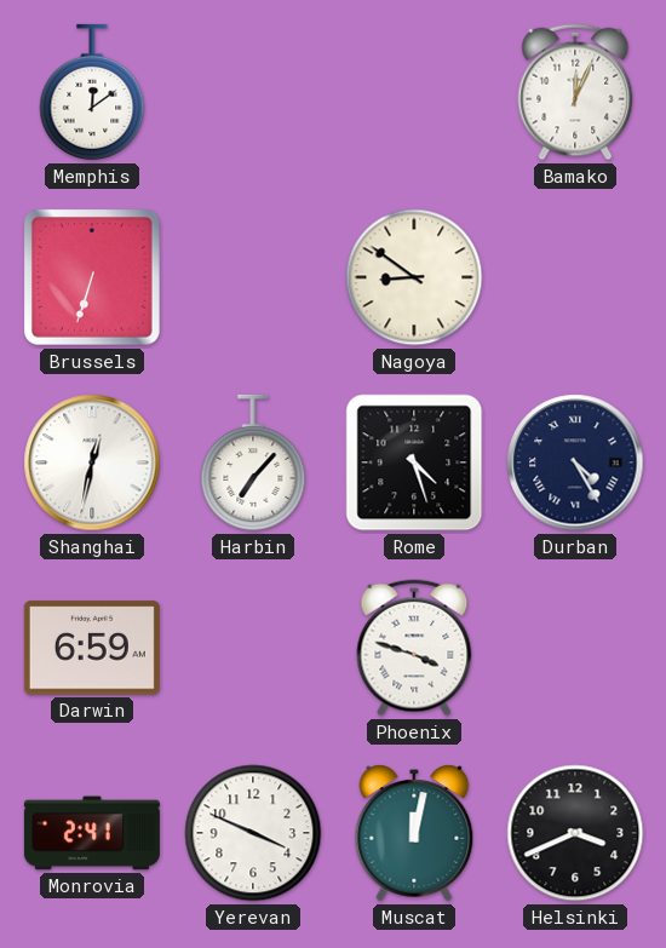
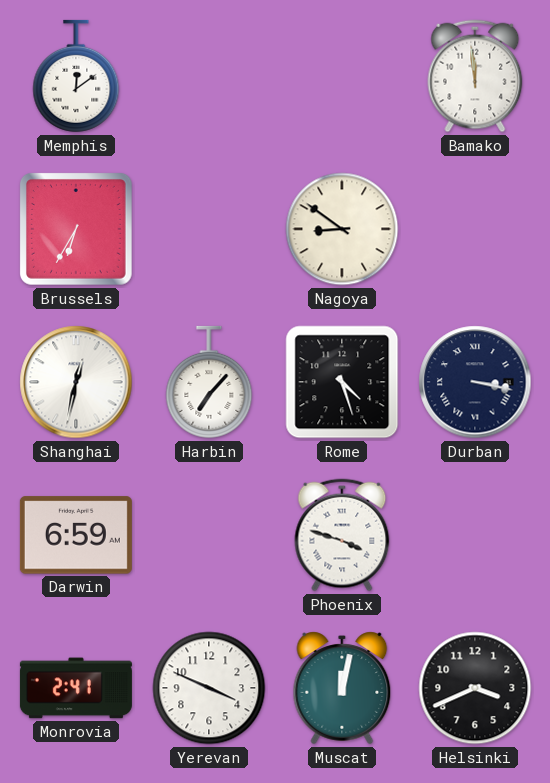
Bamako: 12:04 -> 11:59 (475, 76)
Brussels: 6:33 -> 6:35 (76, 229)
Durban: 4:25 -> 3:17 (475, 382)
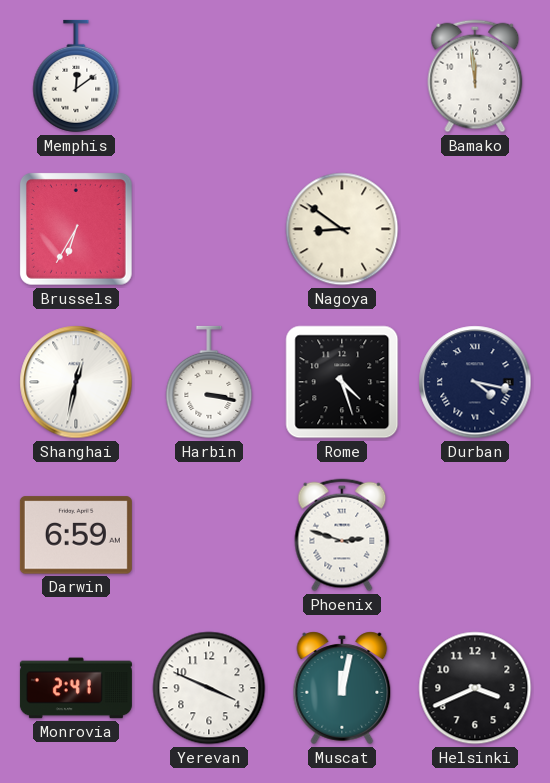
Harbin: 7:07 -> 3:17 (209, 382)
Durban: 3:17 -> 4:17 (475, 382)
Phoenix: 3:48 -> 2:48 (342, 535)
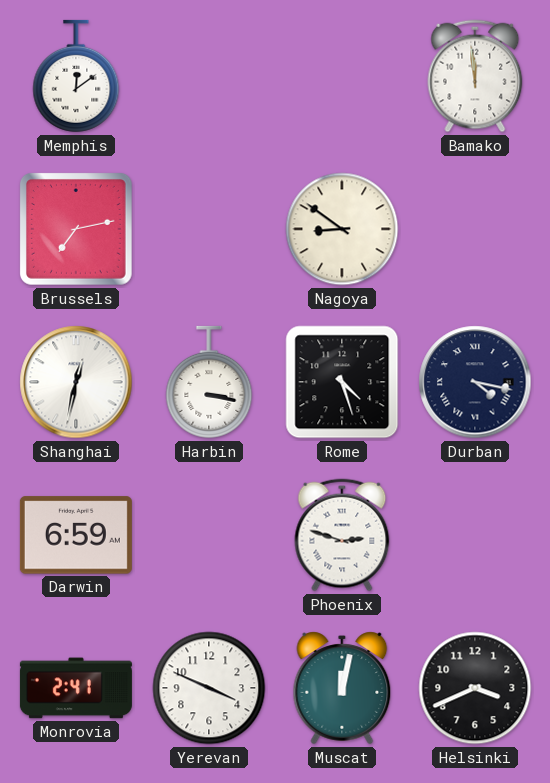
Brussels: 6:35 -> 7:13 (76, 229)
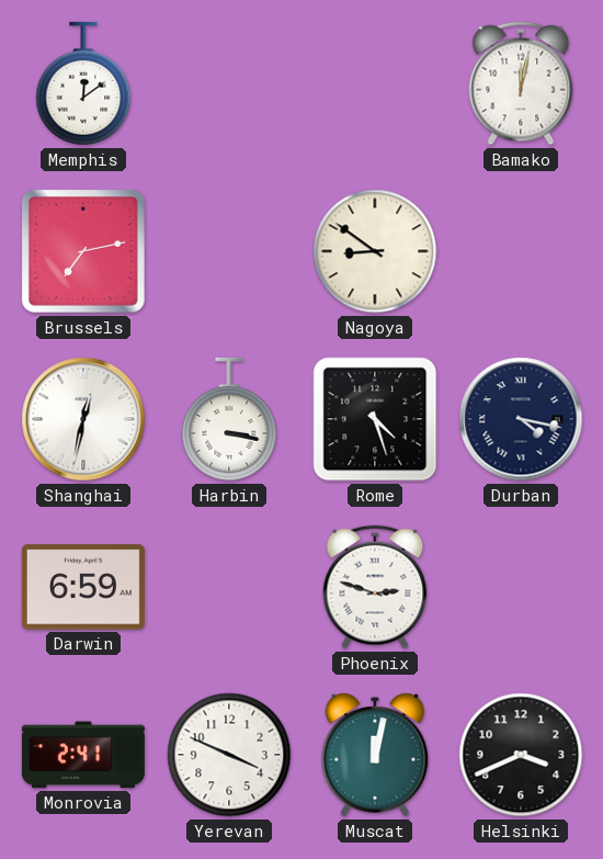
Bamako: 11:59 -> 12:02 (521, 83)
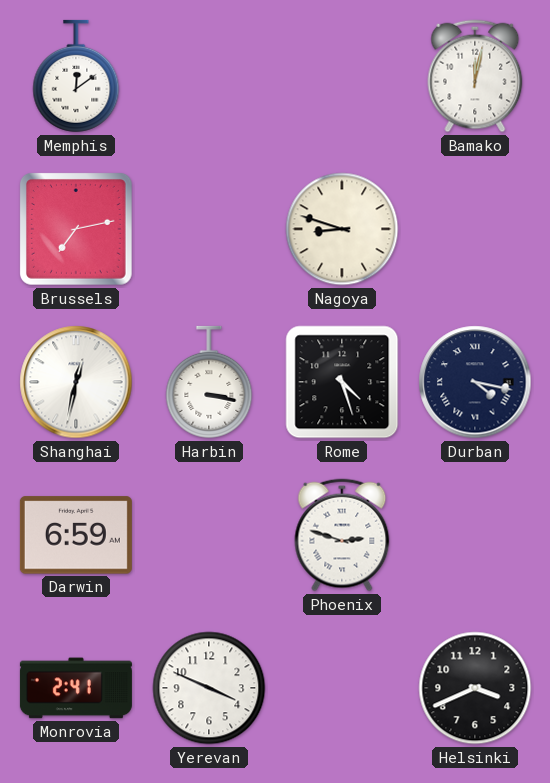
Nagoya: 8:51 -> 8:48 (342, 229)
Muscat: 12:02 -> none (375, 755)
